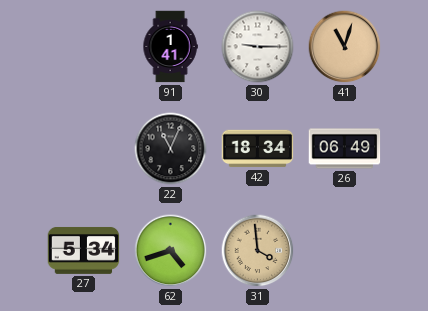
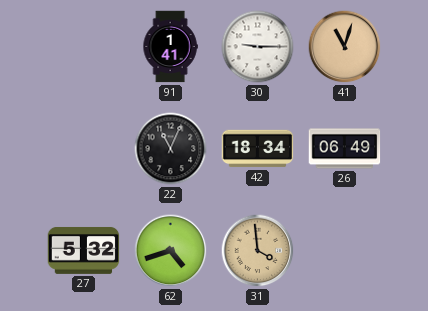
27: 5:34 -> 5:32 (84, 250)
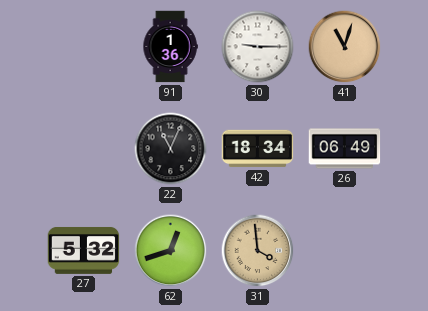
91: 1:41 -> 1:36 (170, 47)
62: 4:42 -> 12:42 (171, 251)
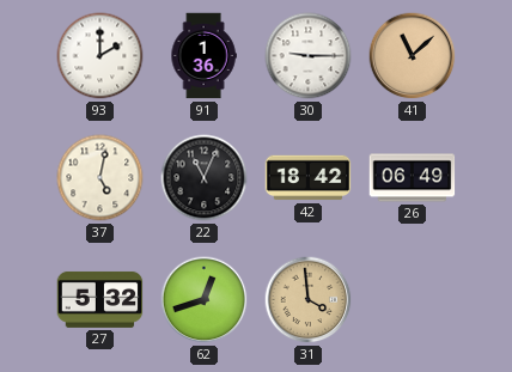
93: none -> 2:00 (100, 56)
41: 11:03 -> 11:08 (413, 56)
37: none -> 5:02 (100, 178)
42: 18:34 -> 18:42 (309, 178)
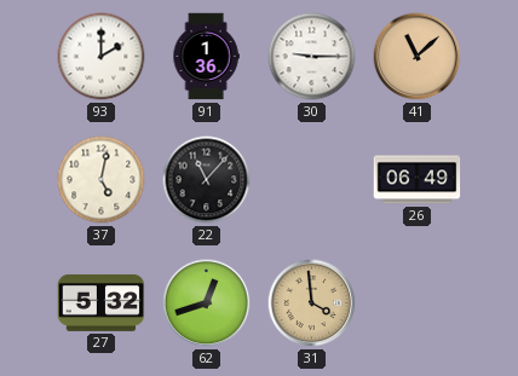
22: 11:04 -> 11:07 (207, 180)
42: 18:42 -> none (309, 178)
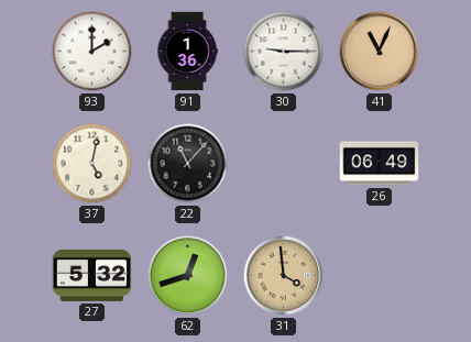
41: 11:08 -> 11:04 (380, 52)
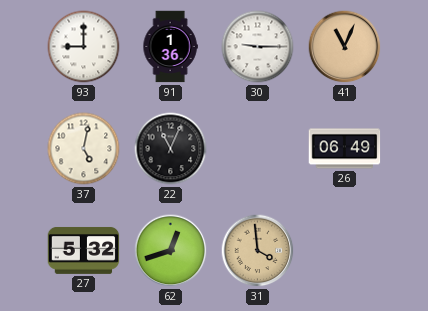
93: 2:00 -> 9:00 (84, 47)
22: 11:07 -> 11:04 (171, 149)
